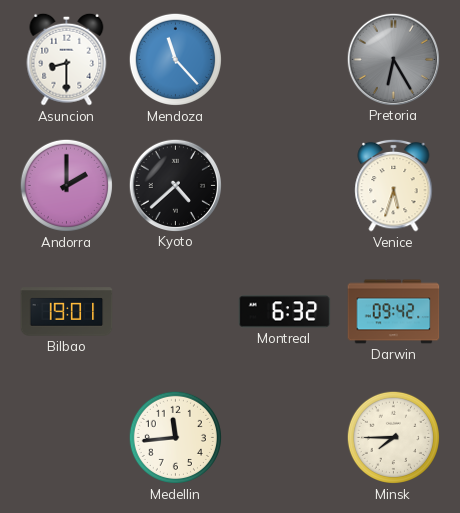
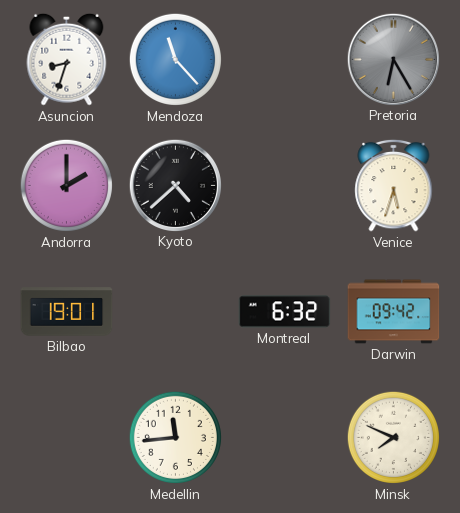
Asuncion: 8:30 -> 8:33 (67, 59)
Minsk: 7:45 -> 7:49 (393, 437)
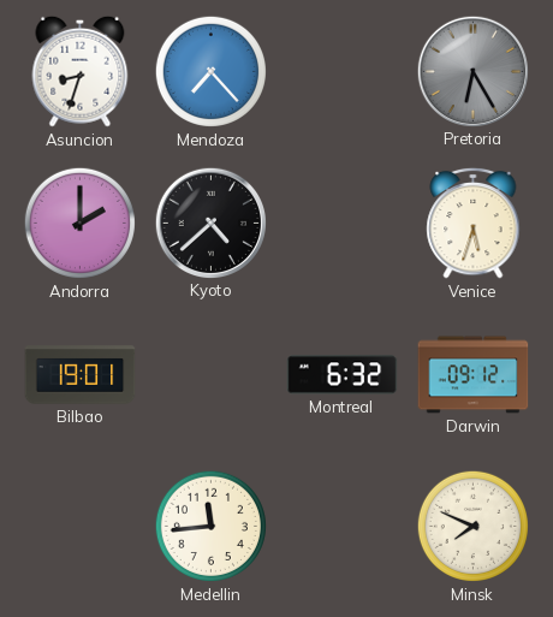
Mendoza: 11:23 -> 7:23 (210, 71)
Darwin: 09:42 -> 09:12 (474, 375)
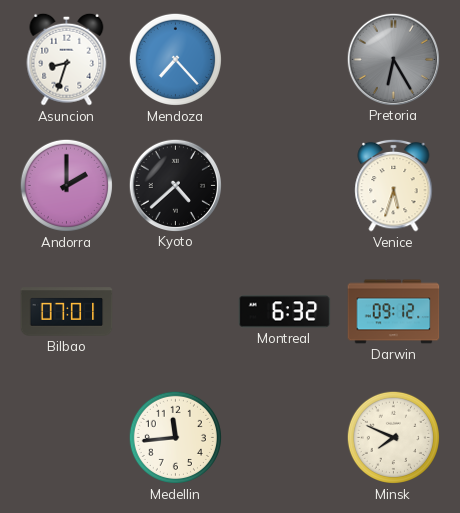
Bilbao: 19:01 -> 07:01 (67, 312)
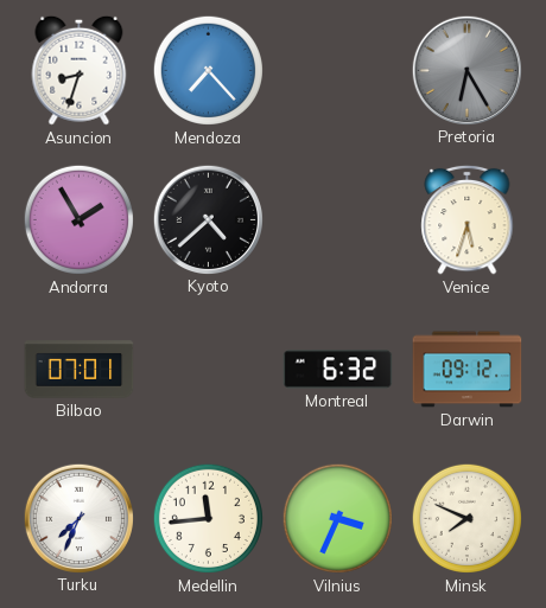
Andorra: 2:00 -> 1:55 (78, 219)
Turku: none -> 7:34 (78, 518)
Vilnius: none -> 3:34 (337, 518)
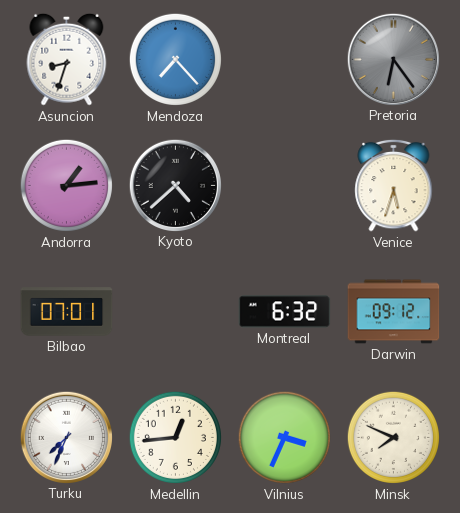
Pretoria: 6:25 -> 6:24 (393, 59)
Andorra: 1:55 -> 1:14 (66, 185)
Medellin: 11:44 -> 12:44 (175, 437)
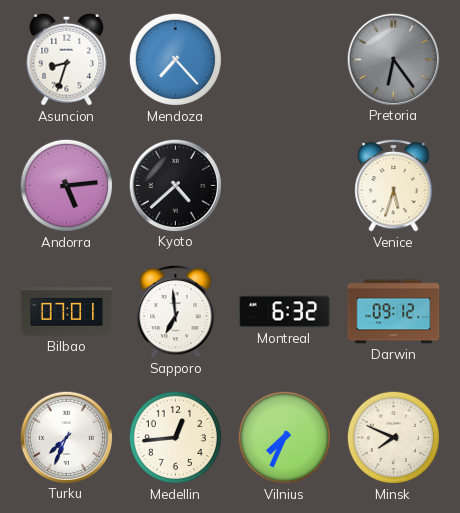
Andorra: 1:14 -> 5:14 (66, 185)
Sapporo: none -> 6:59 (176, 311)
Vilnius: 3:34 -> 7:34 (284, 437)
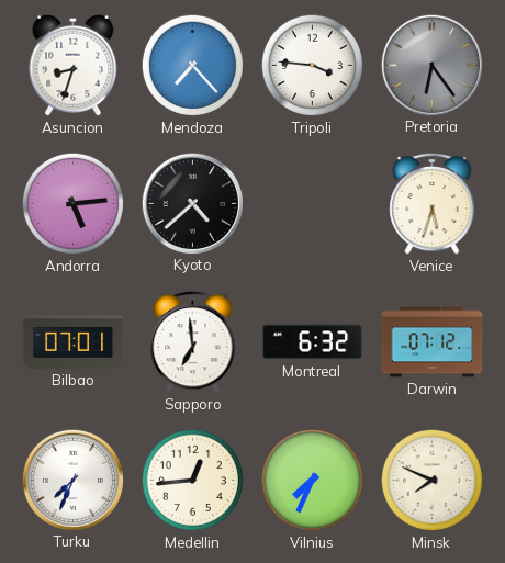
Tripoli: none -> 3:46 (312, 65)
Darwin: 09:12 -> 07:12 (433, 342)
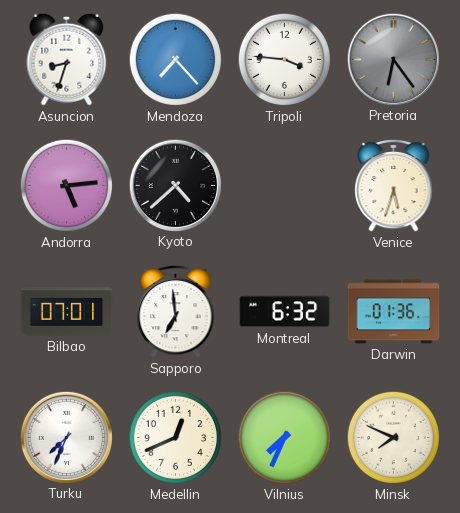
Darwin: 07:12 -> 01:36 (394, 312)
Medellin: 12:44 -> 12:41 (175, 437)
